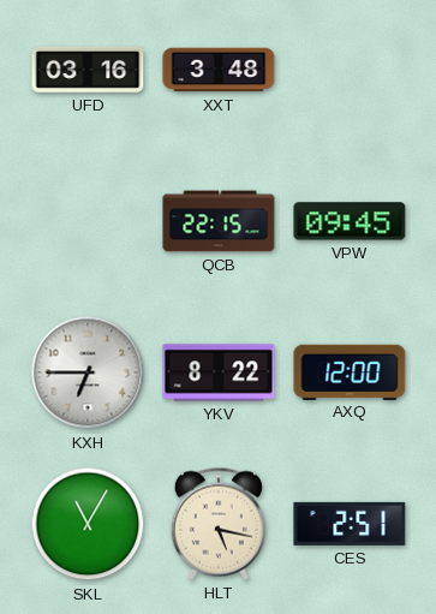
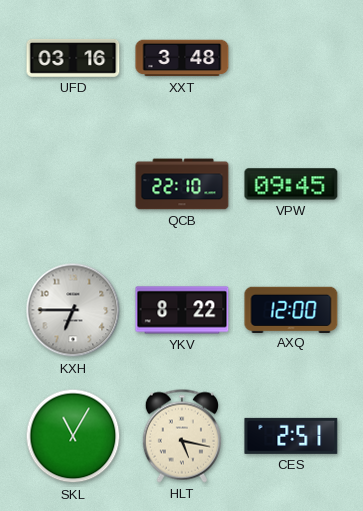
QCB: 22:15 -> 22:10 (182, 184)
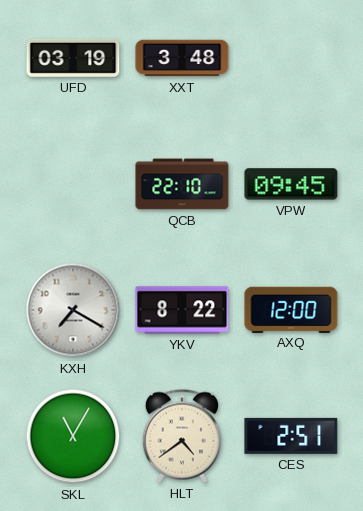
UFD: 03:16 -> 03:19 (73, 58)
KXH: 6:45 -> 7:20 (73, 310)
HLT: 5:17 -> 4:39 (182, 436)
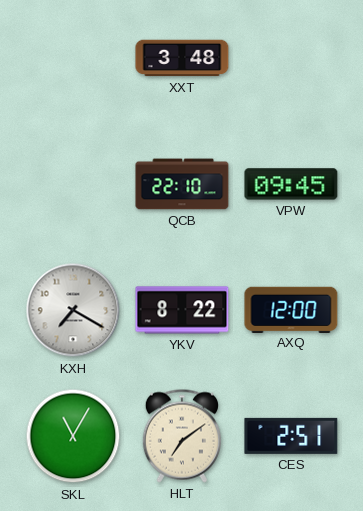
UFD: 03:19 -> none (73, 58)
HLT: 4:39 -> 7:09 (182, 436)
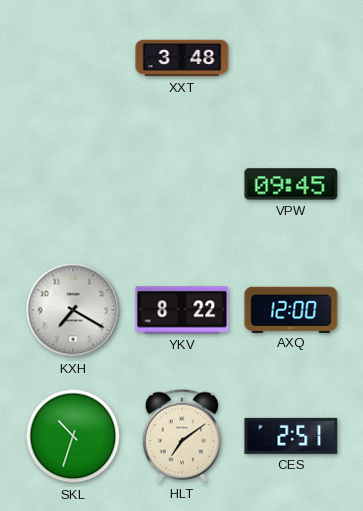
QCB: 22:10 -> none (182, 184)
SKL: 11:05 -> 10:33 (73, 436)
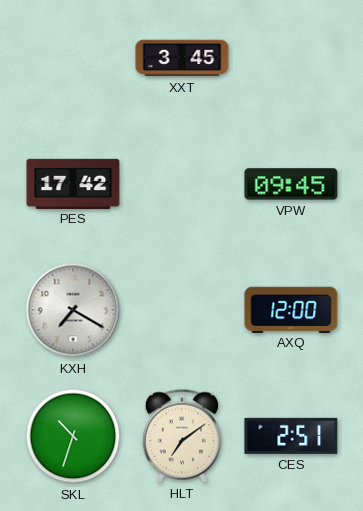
XXT: 3:48 -> 3:45 (182, 58)
PES: none -> 17:42 (73, 183)
YKV: 8:22 -> none (182, 310)
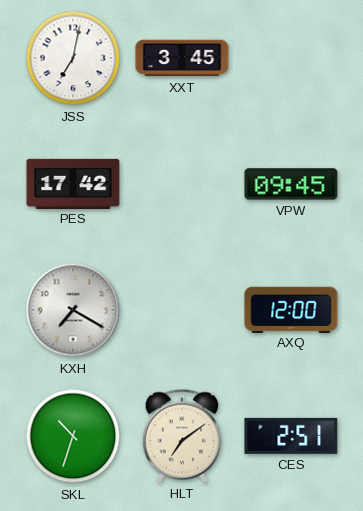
JSS: none -> 7:02 (73, 58)
